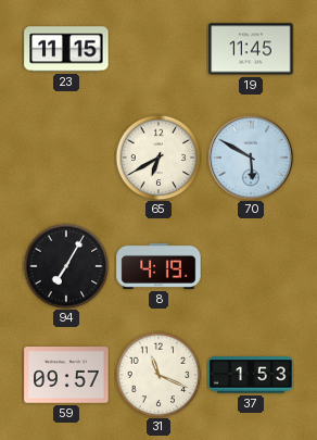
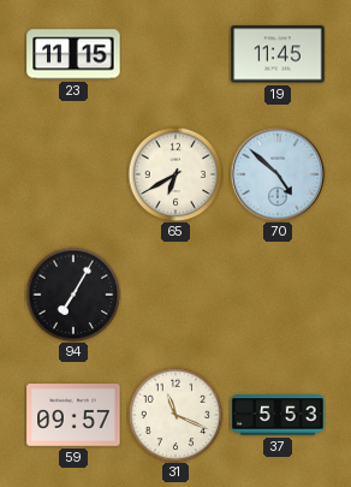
70: 5:50 -> 4:52 (278, 174)
8: 4:19 -> none (158, 266)
37: 1:53 -> 5:53 (278, 415)
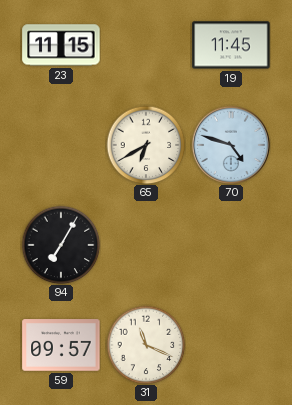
70: 4:52 -> 4:48 (231, 145)
37: 5:53 -> none (278, 415)
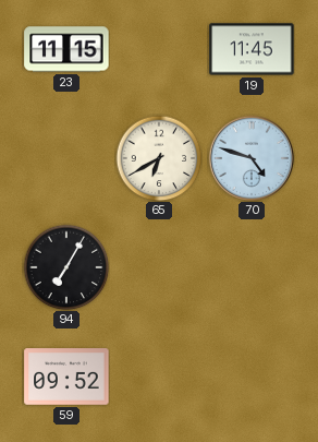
59: 09:57 -> 09:52 (66, 377)
31: 11:19 -> none (146, 345)
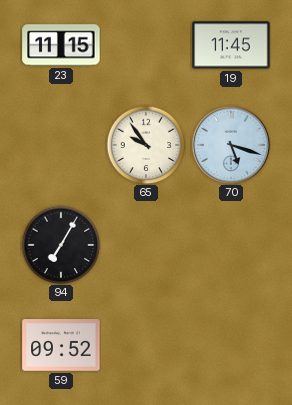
65: 6:40 -> 9:54 (146, 145)
70: 4:48 -> 5:18 (231, 145)
